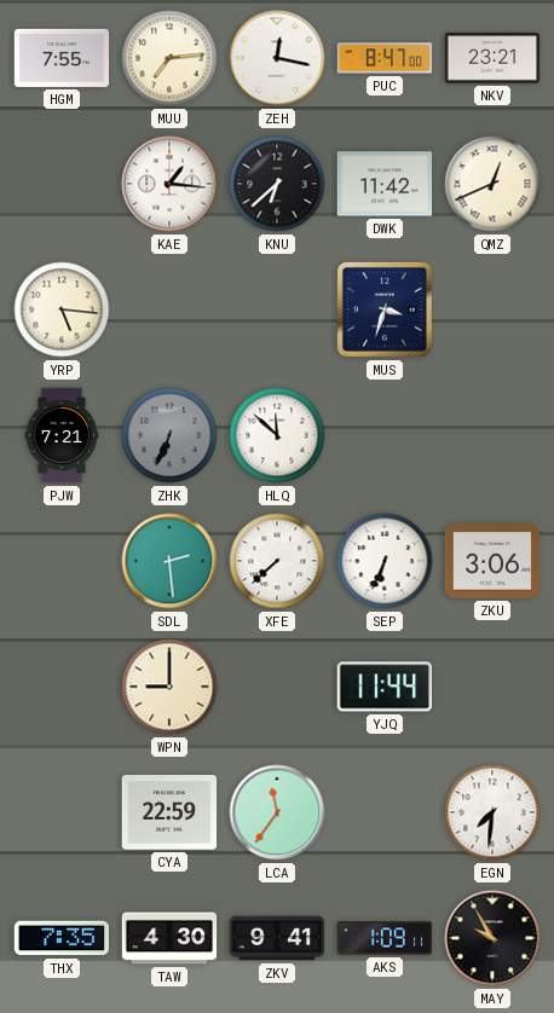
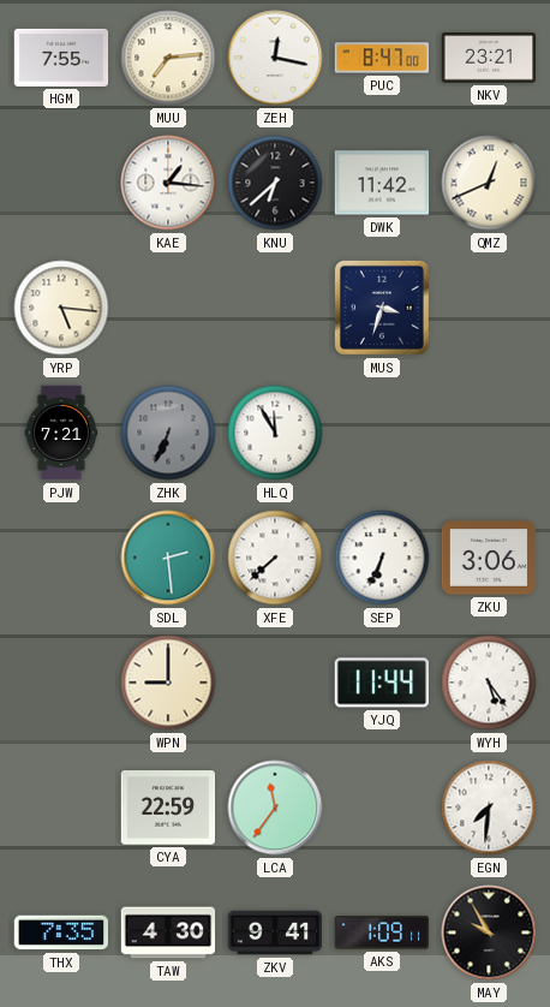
HLQ: 11:52 -> 11:55 (275, 433)
WYH: none -> 5:24 (489, 683)
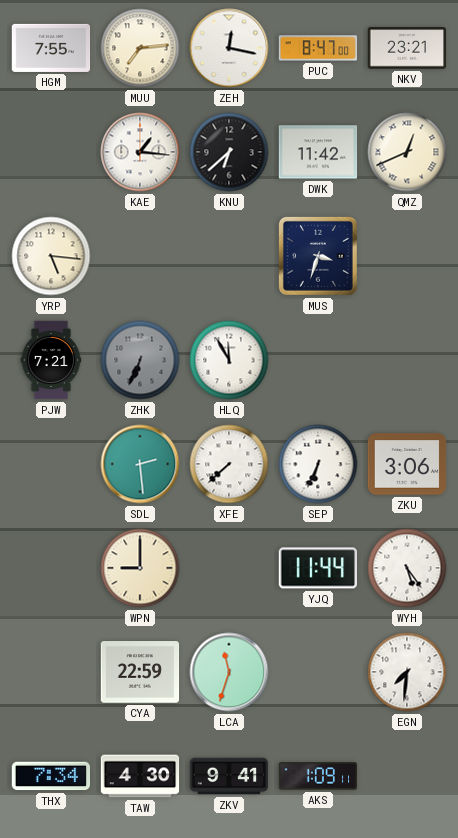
LCA: 11:36 -> 11:33 (229, 672)
THX: 7:35 -> 7:34 (50, 776)
MAY: 9:55 -> none (489, 932)
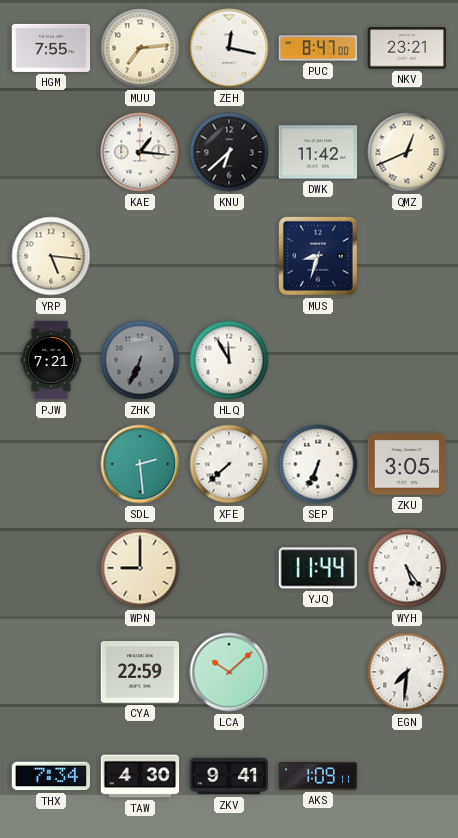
MUS: 3:33 -> 8:33 (318, 256)
ZKU: 3:06 -> 3:05 (407, 464)
LCA: 11:33 -> 10:08 (229, 672)
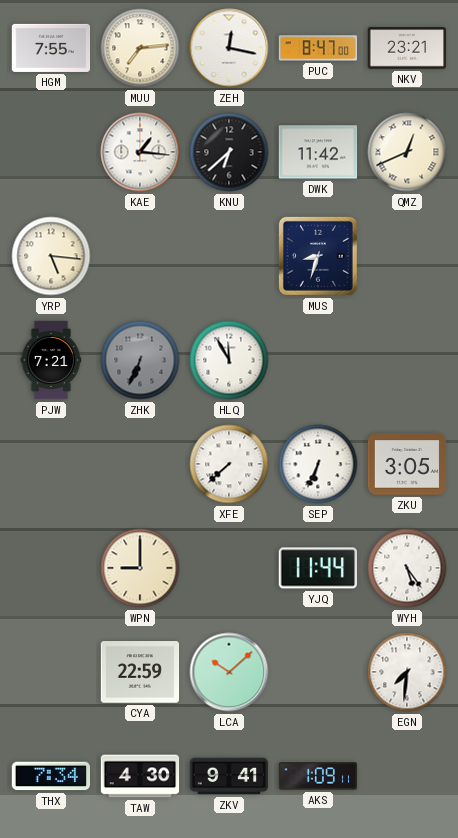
SDL: 2:29 -> none (140, 464)
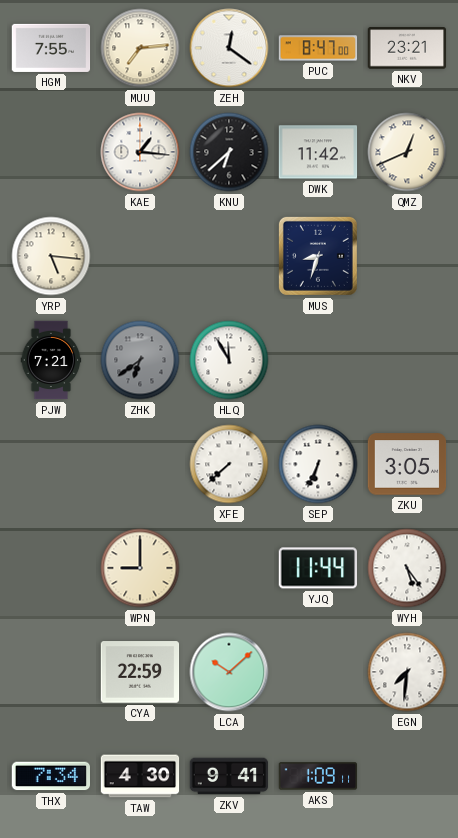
ZEH: 12:17 -> 12:21 (229, 48)
ZHK: 6:34 -> 6:39 (140, 360)
